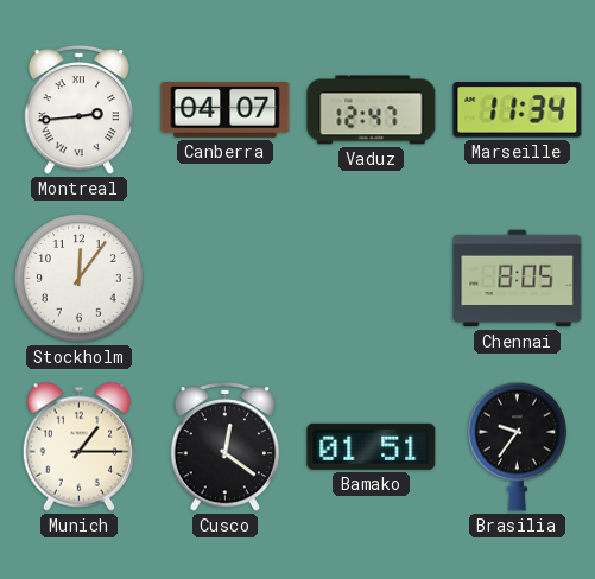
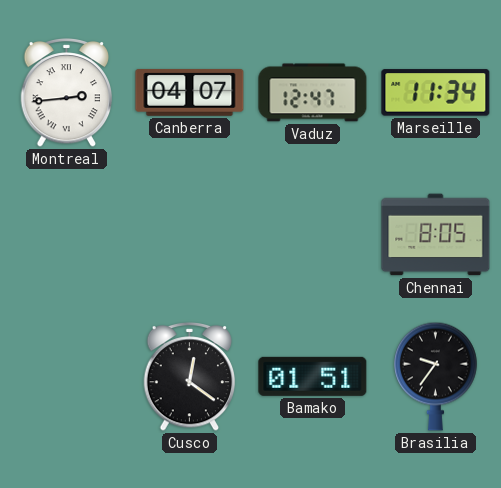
Stockholm: 12:06 -> none (80, 279)
Munich: 1:15 -> none (78, 446)
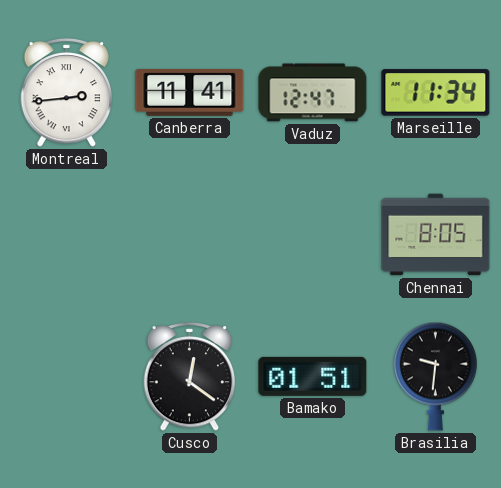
Canberra: 04:07 -> 11:41 (190, 93)
Brasilia: 9:36 -> 9:31 (436, 376)
